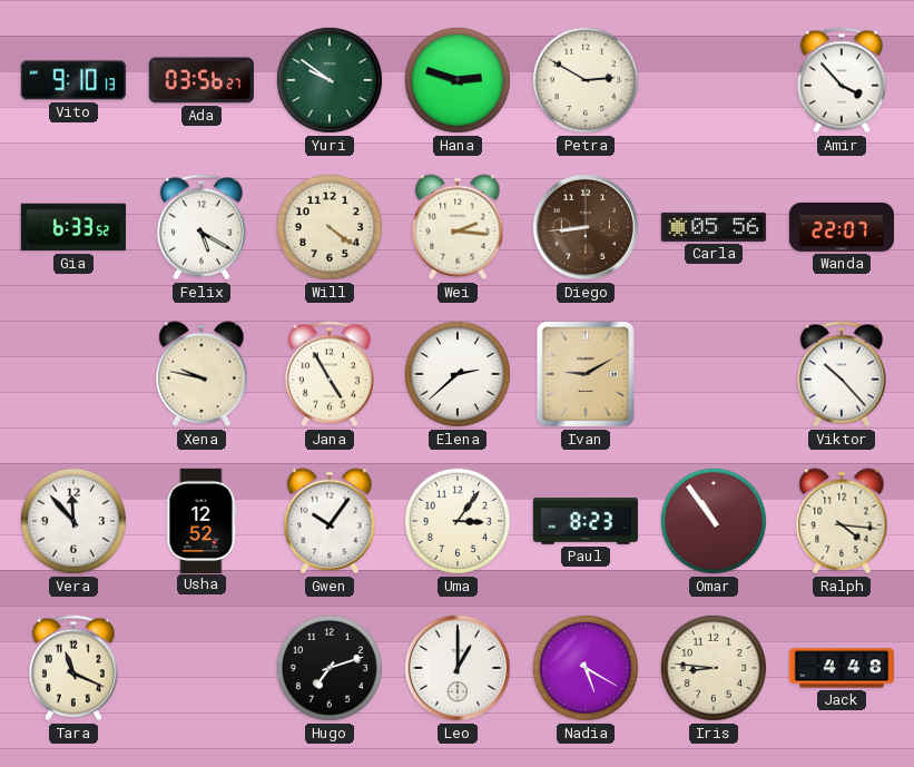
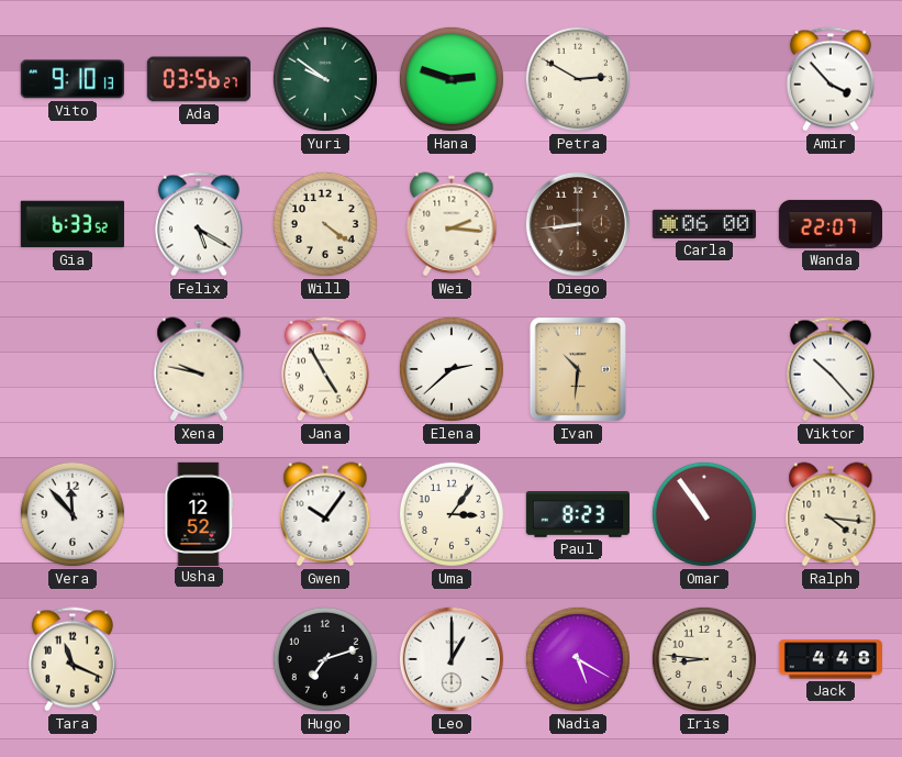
Carla: 05:56 -> 06:00 (703, 224)
Ivan: 9:10 -> 10:31 (578, 369)
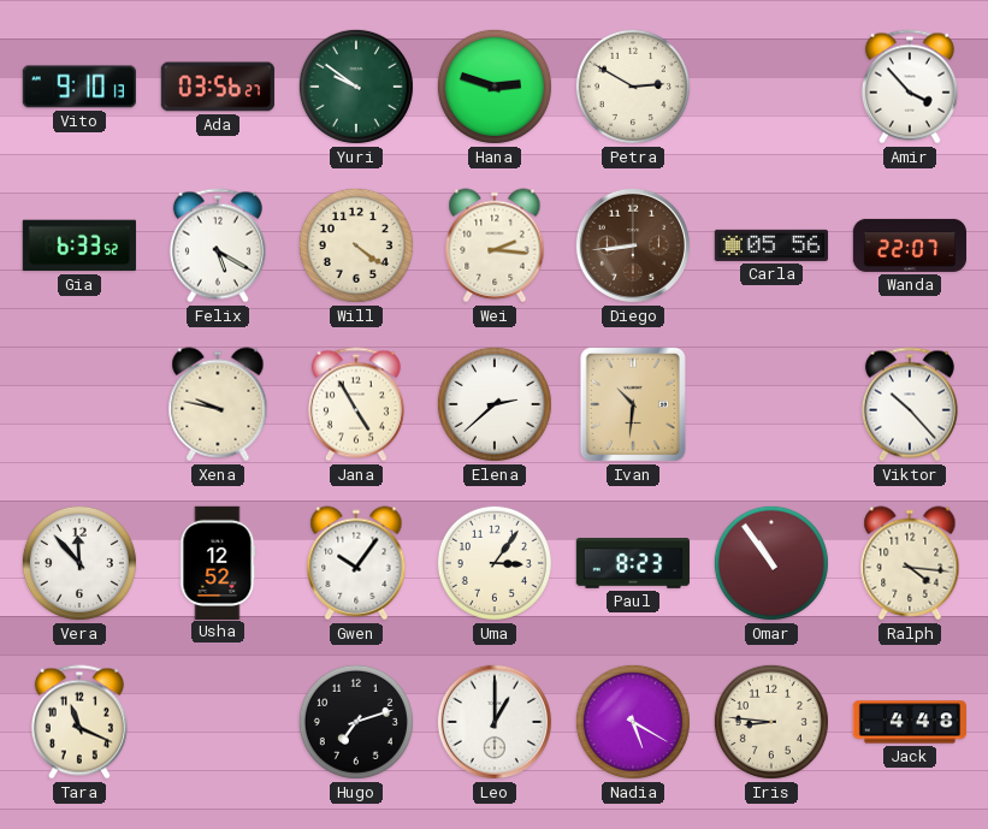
Carla: 06:00 -> 05:56 (770, 245)
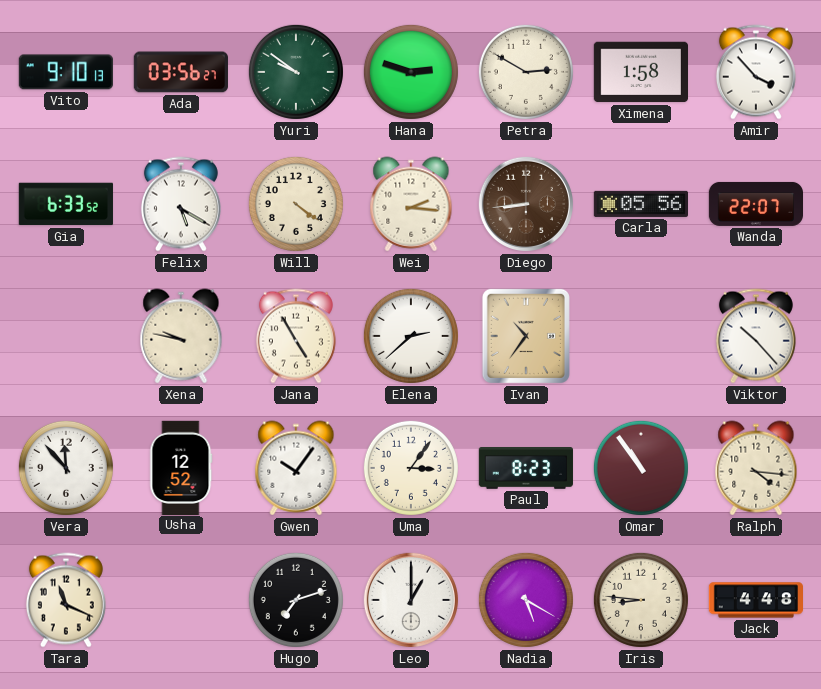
Ximena: none -> 1:58 (640, 72)
Ivan: 10:31 -> 10:36 (526, 336)
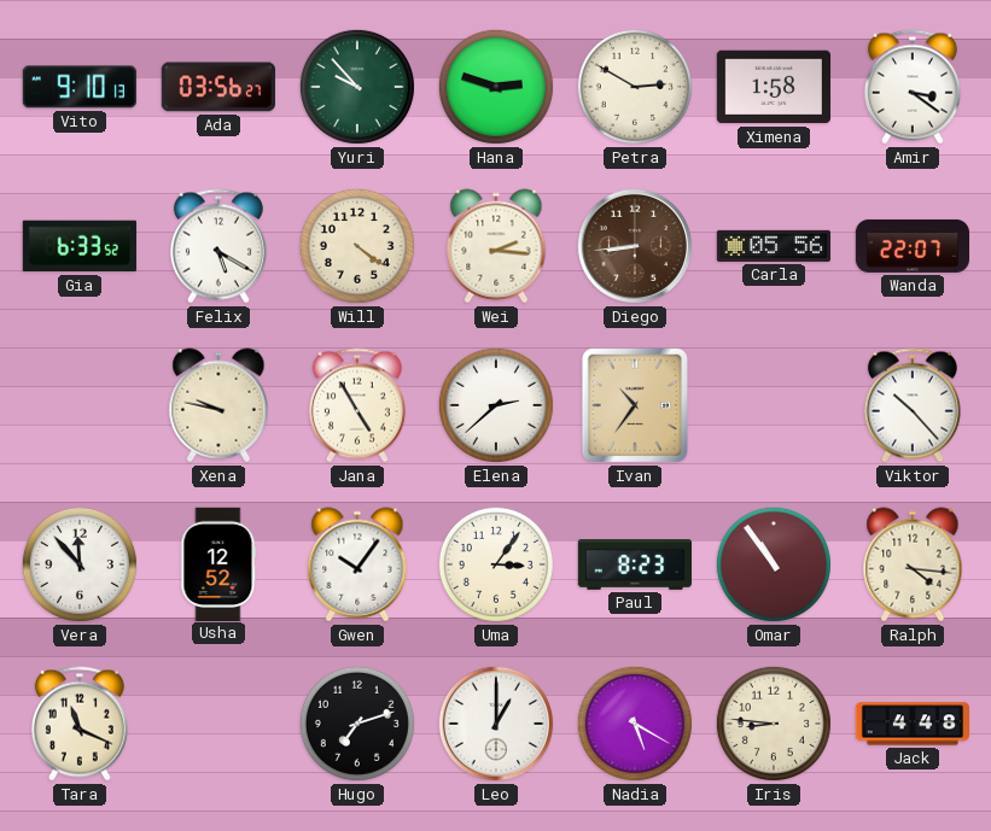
Yuri: 9:51 -> 9:53 (357, 87)
Amir: 3:53 -> 3:21 (913, 87)
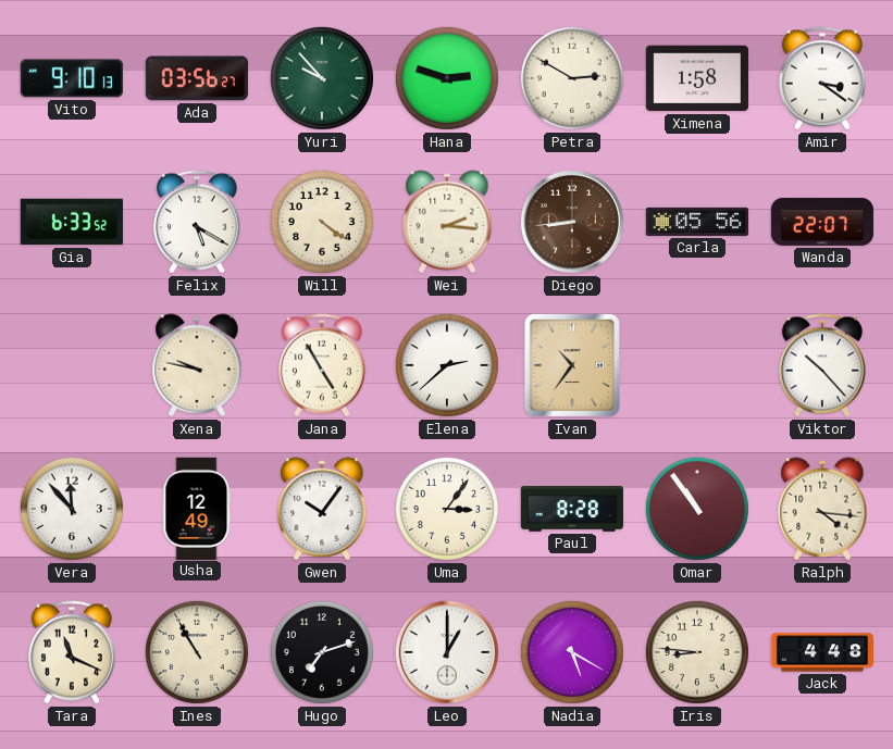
Usha: 12:52 -> 12:49 (197, 508)
Paul: 8:23 -> 8:28 (571, 510)
Ines: none -> 10:55 (197, 652)
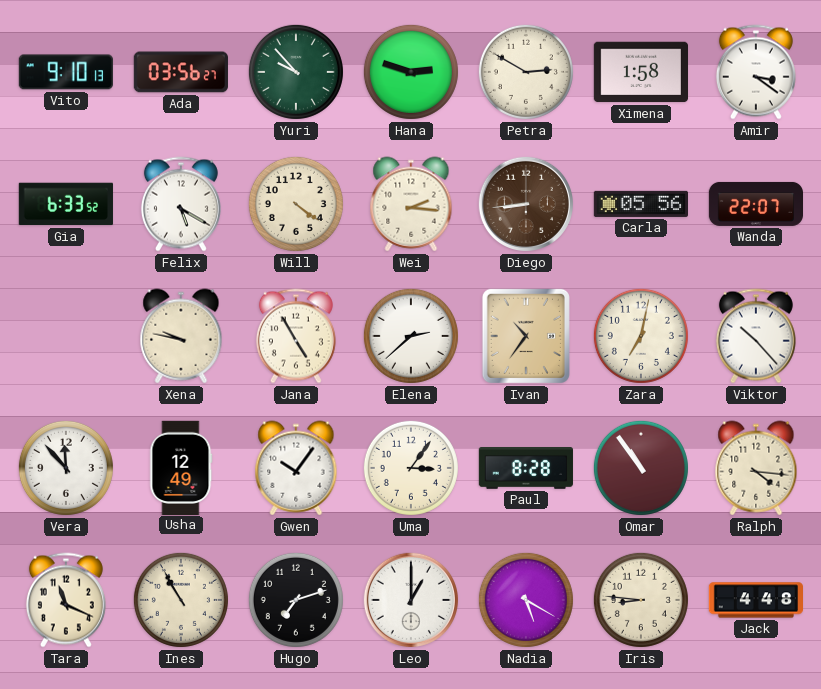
Zara: none -> 7:02 (641, 336)
